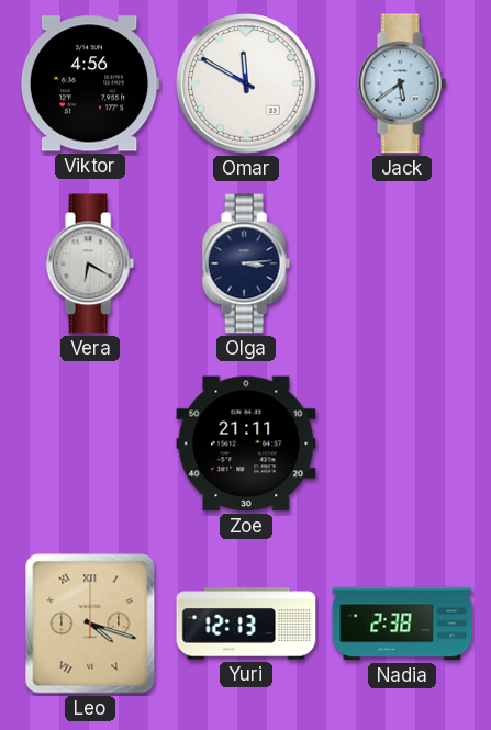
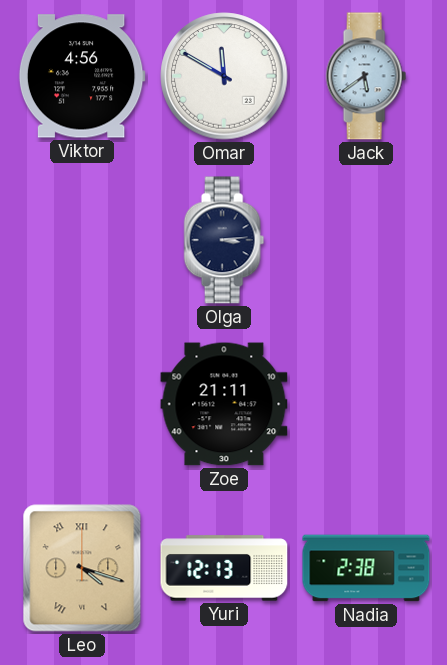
Vera: 6:20 -> none (90, 263)
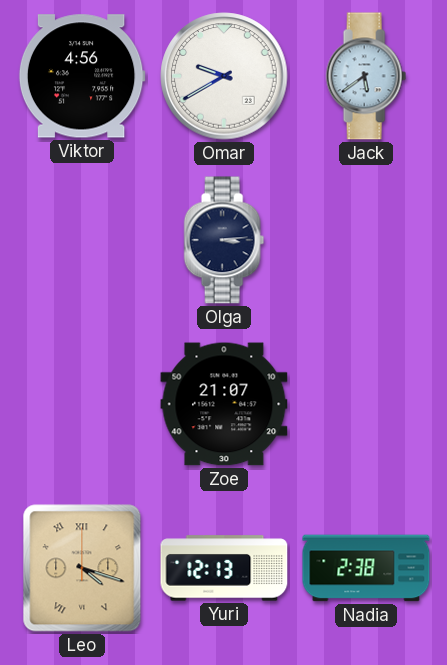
Omar: 11:50 -> 9:40 (224, 76)
Zoe: 21:11 -> 21:07 (224, 404)
